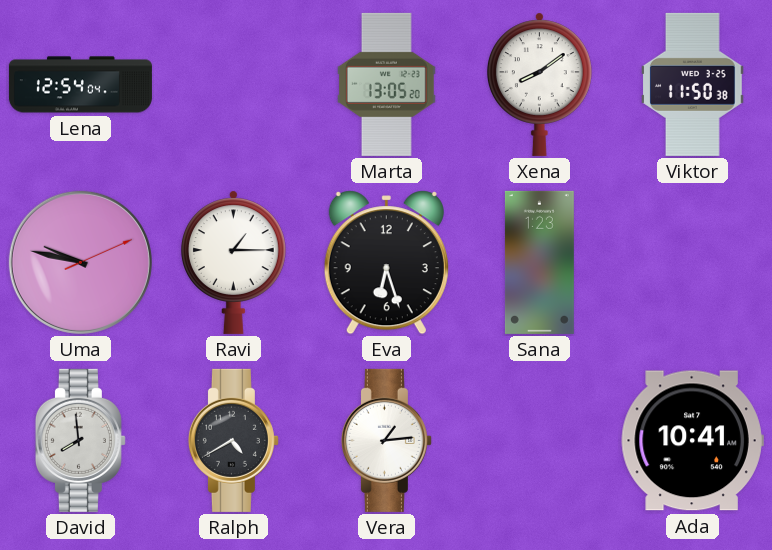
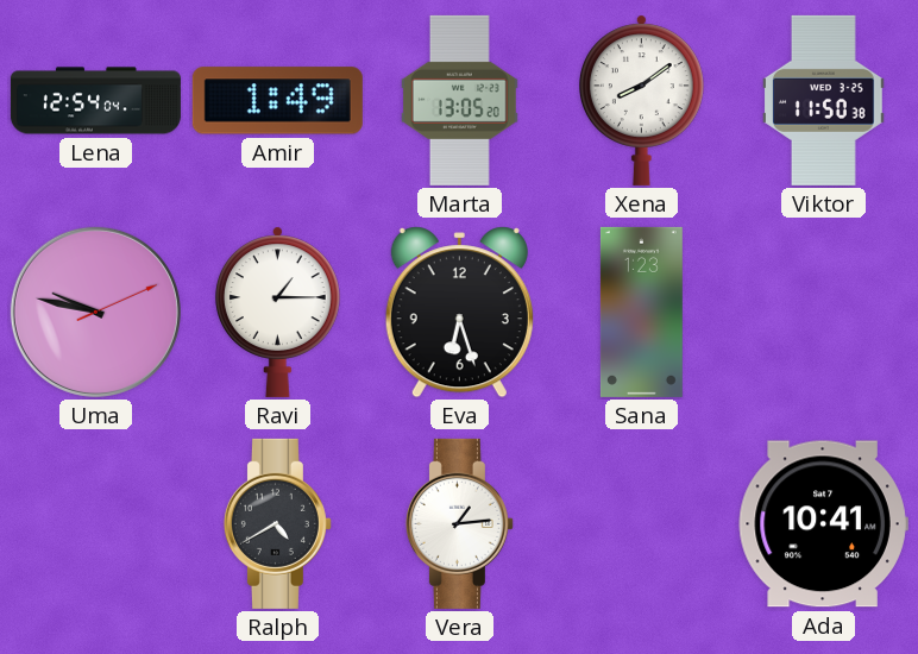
Amir: none -> 1:49 (277, 101)
David: 7:59 -> none (80, 440)
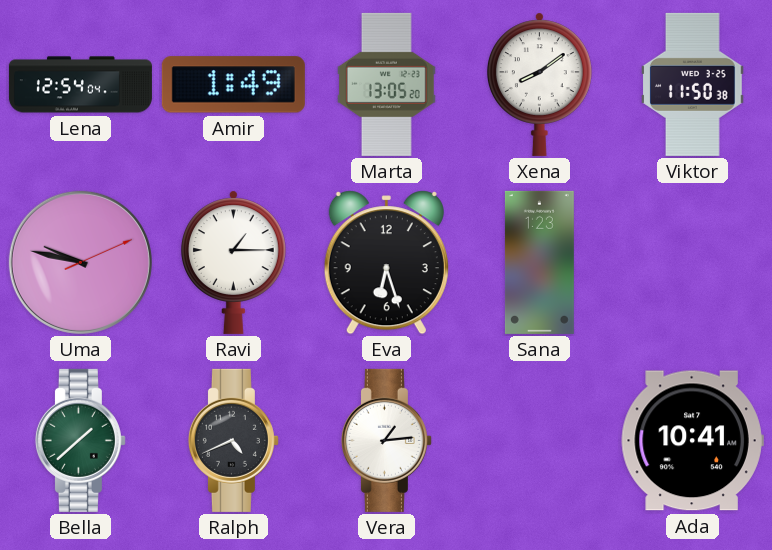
Bella: none -> 1:38 (80, 440)
Ralph: 4:40 -> 4:41 (233, 440)
